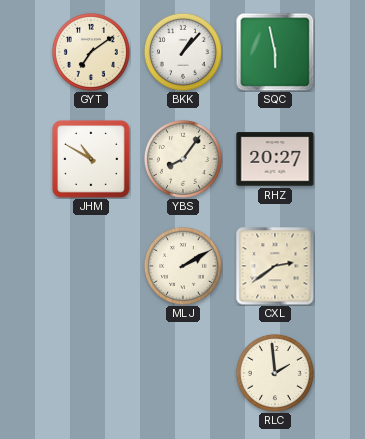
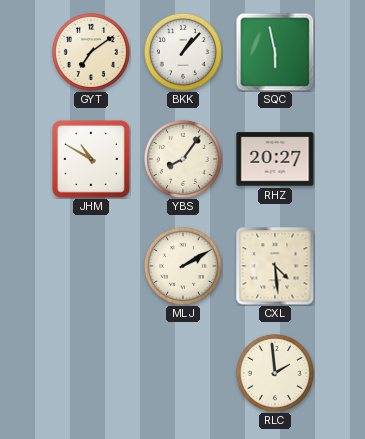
CXL: 2:39 -> 4:29 (275, 266)
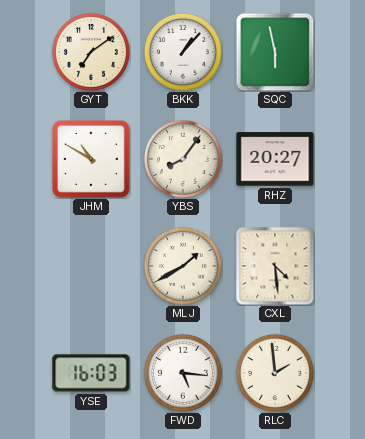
MLJ: 2:10 -> 1:40 (183, 266)
YSE: none -> 16:03 (91, 373)
FWD: none -> 5:16 (183, 373)
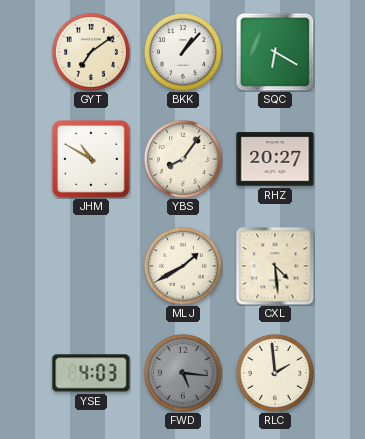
SQC: 5:58 -> 6:20 (275, 52)
YSE: 16:03 -> 4:03 (91, 373)
FWD dial: white -> grey (183, 373)
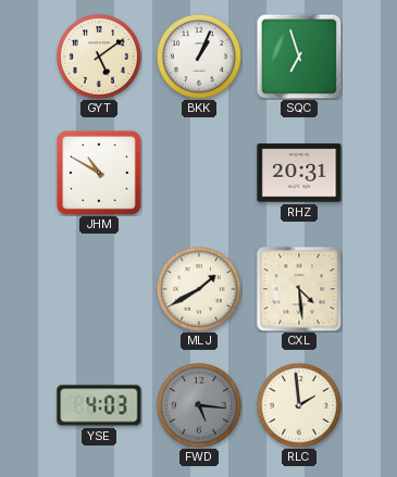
GYT: 7:09 -> 5:09 (99, 57)
BKK: 1:07 -> 1:04 (199, 57)
SQC: 6:20 -> 6:57 (299, 57)
YBS: 8:06 -> none (183, 159)
RHZ: 20:27 -> 20:31 (299, 173)
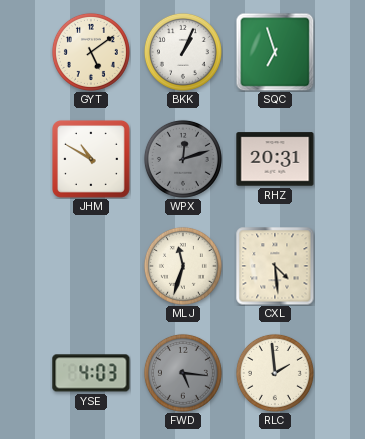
WPX: none -> 12:12 (183, 159)
MLJ: 1:40 -> 11:33 (183, 266)
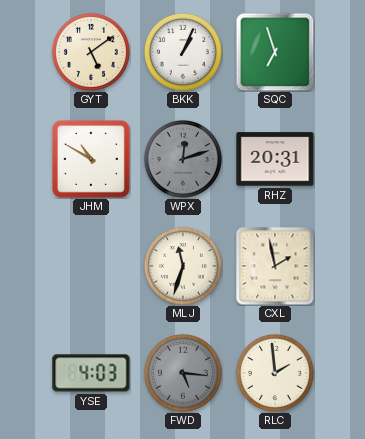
CXL: 4:29 -> 1:58 (275, 266)
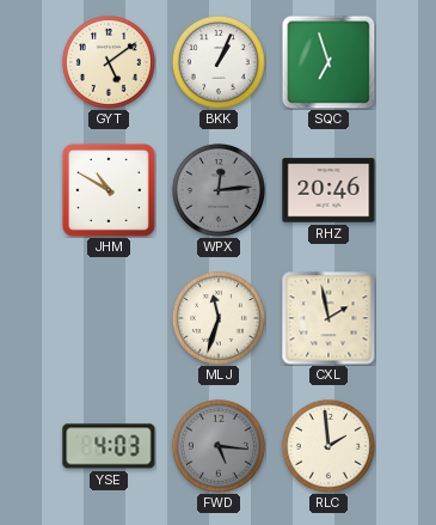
WPX: 12:12 -> 12:14 (219, 190)
RHZ: 20:31 -> 20:46 (328, 190)
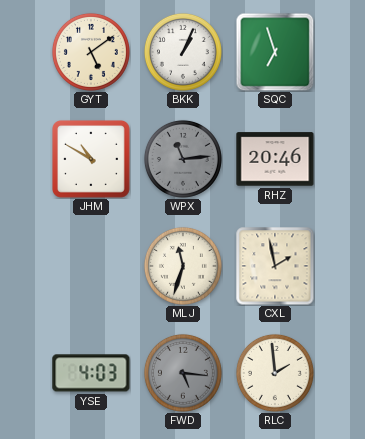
WPX: 12:14 -> 11:14 (183, 159)
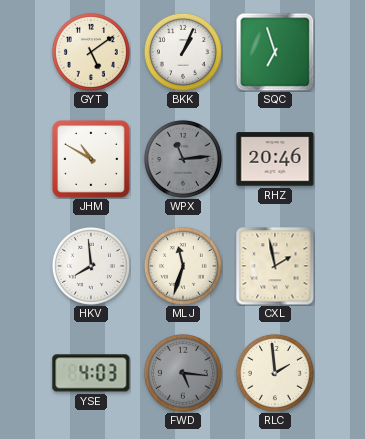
HKV: none -> 7:59 (91, 266)
